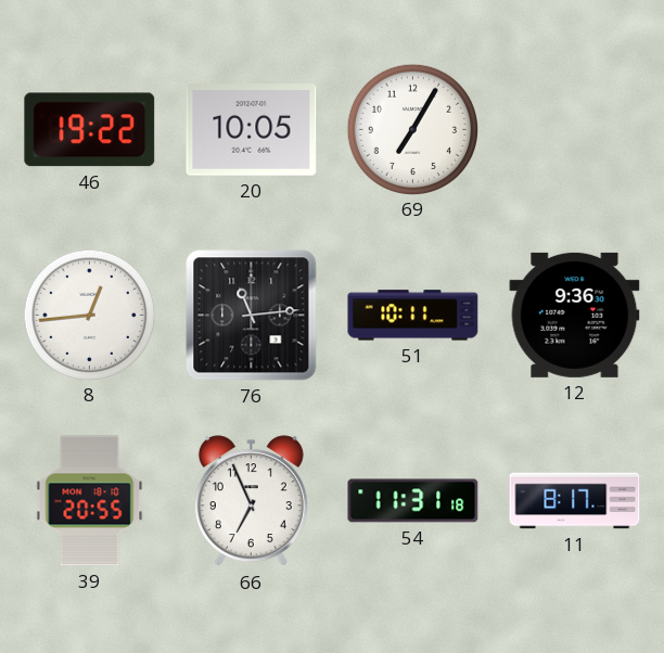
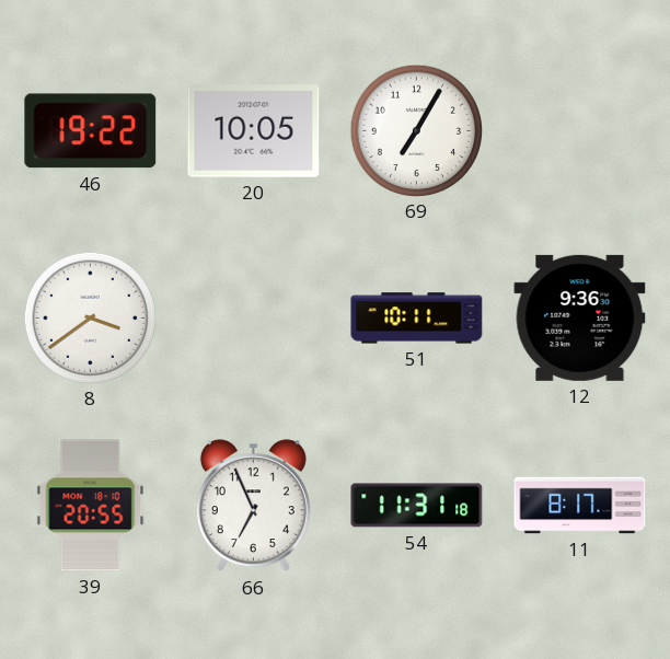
8: 12:44 -> 3:39 (90, 317)
76: 11:14 -> none (252, 316)
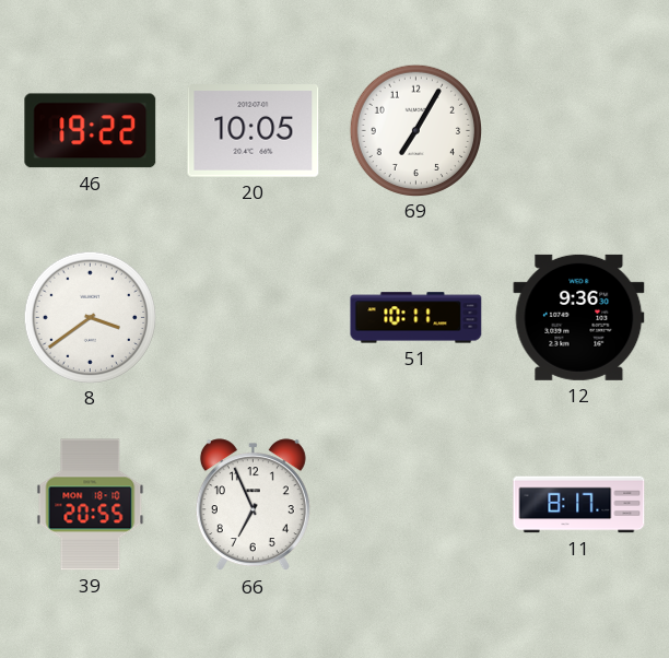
54: 11:31 -> none (417, 506)
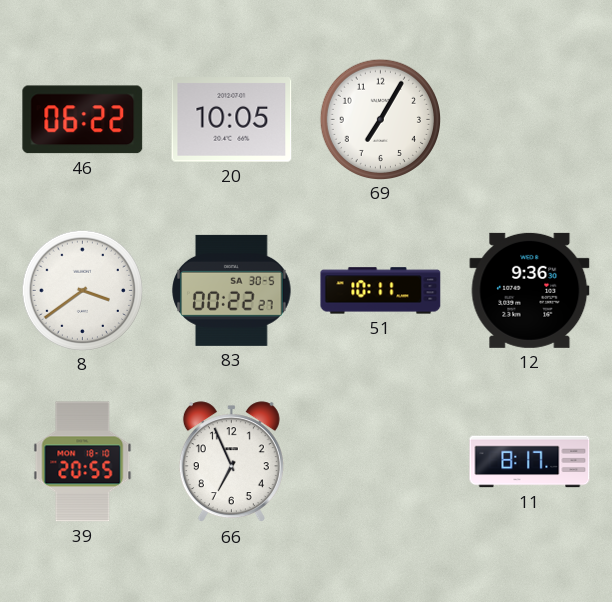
46: 19:22 -> 06:22 (83, 120)
83: none -> 00:22 (232, 290)
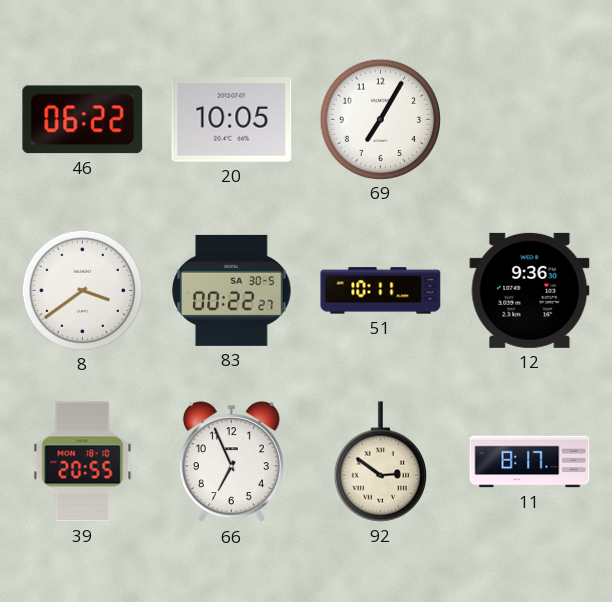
92: none -> 2:51 (380, 462)
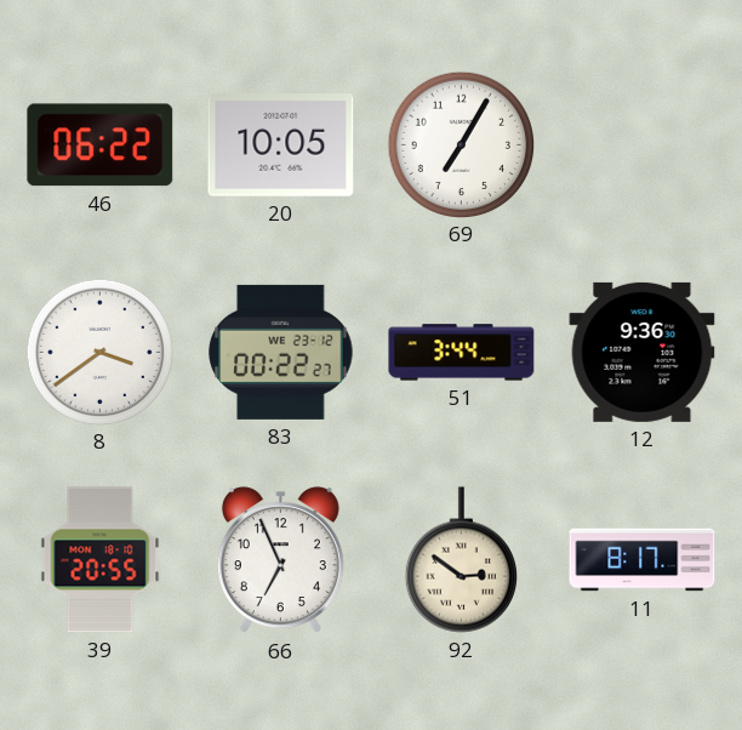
83 date: SA 30-5 -> WE 23-12 (281, 352)
51: 10:11 -> 3:44 (462, 353)
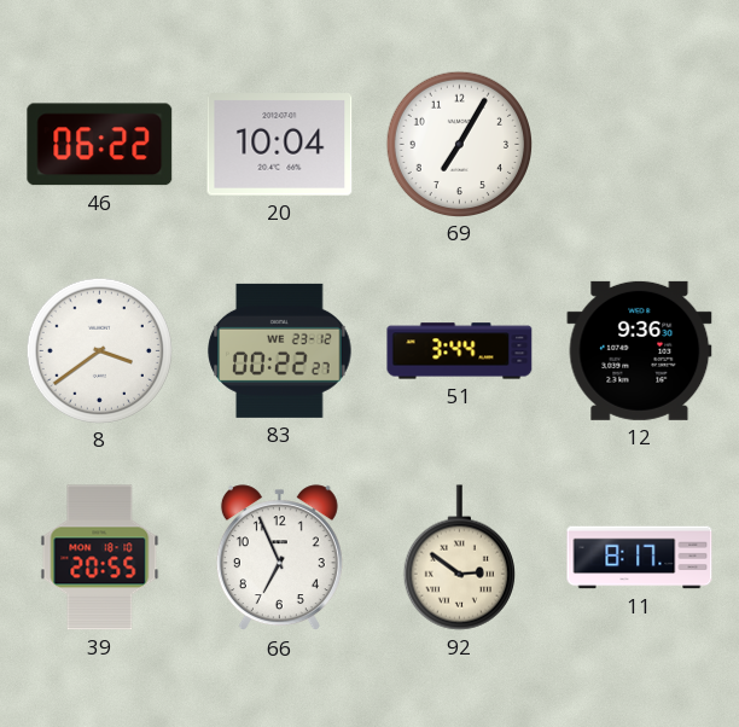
20: 10:05 -> 10:04 (280, 145)
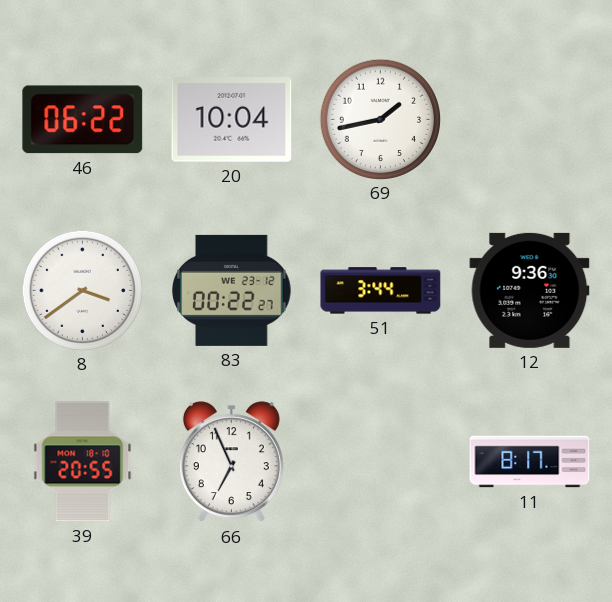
69: 7:05 -> 1:43 (380, 119)
92: 2:51 -> none (459, 558)
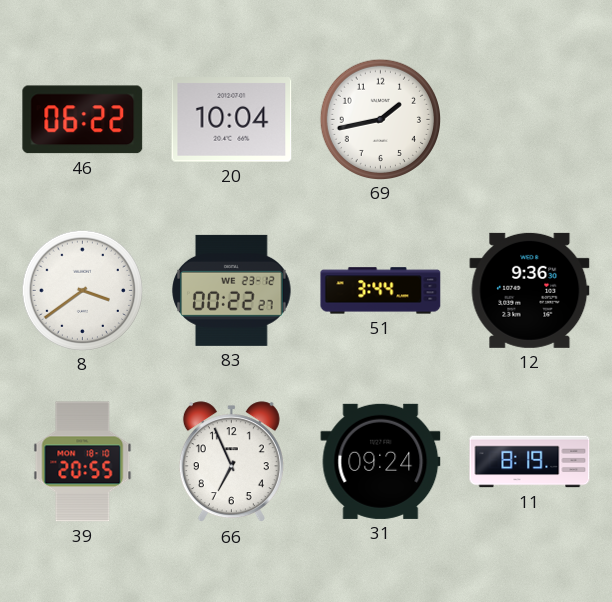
31: none -> 09:24 (381, 461)
11: 8:17 -> 8:19 (530, 462)
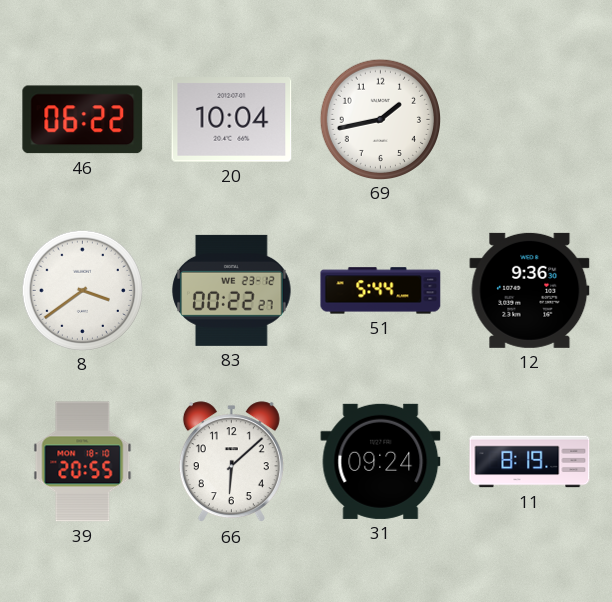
51: 3:44 -> 5:44 (381, 291)
66: 6:56 -> 6:08 (231, 462)
